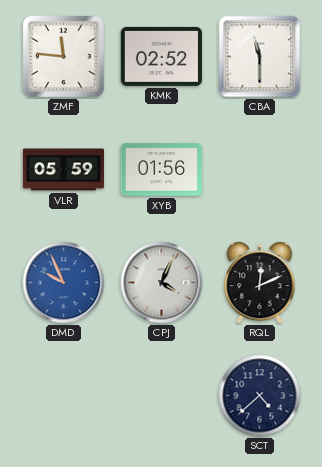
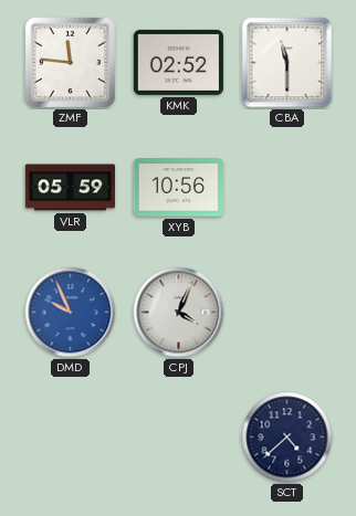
XYB: 01:56 -> 10:56 (178, 188)
RQL: 12:11 -> none (260, 283)
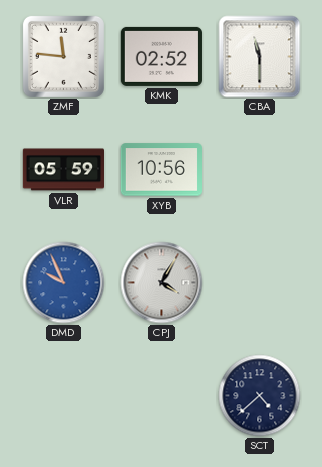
CPJ: 4:04 -> 4:05 (162, 283)
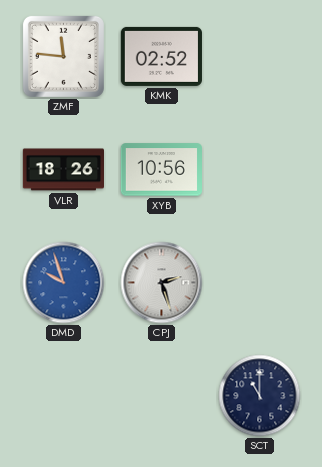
CBA: 11:30 -> none (260, 57)
VLR: 05:59 -> 18:26 (63, 170)
DMD: 9:56 -> 9:57 (64, 283)
CPJ: 4:05 -> 2:27 (162, 283)
SCT: 4:38 -> 11:00 (260, 396)
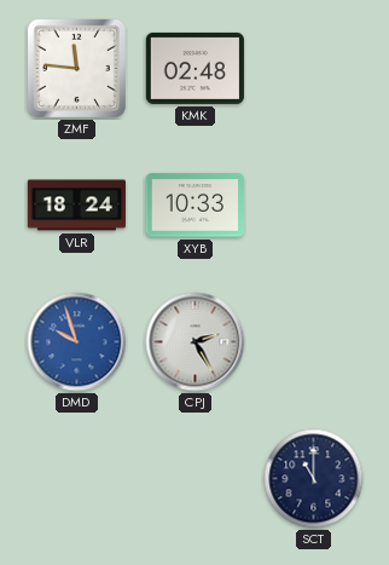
KMK: 02:52 -> 02:48 (194, 68)
VLR: 18:26 -> 18:24 (76, 206)
XYB: 10:56 -> 10:33 (194, 206)
CPJ: 2:27 -> 2:25 (196, 342)
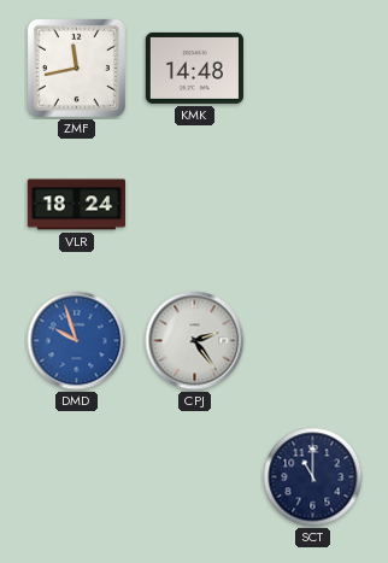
ZMF: 11:46 -> 11:43 (76, 68)
KMK: 02:48 -> 14:48 (194, 68)
XYB: 10:33 -> none (194, 206)
CPJ: 2:25 -> 2:24 (195, 341)
